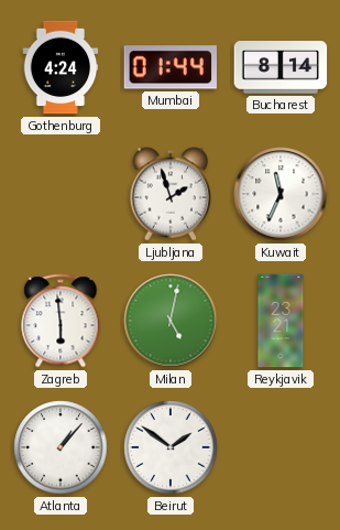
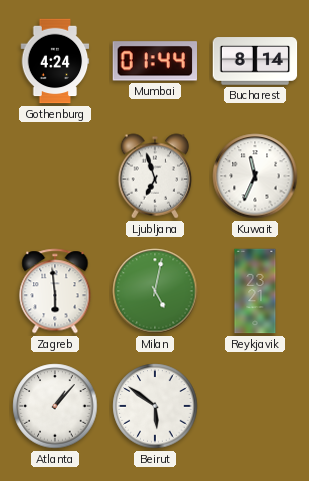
Ljubljana: 1:57 -> 6:57 (155, 176)
Beirut: 1:51 -> 5:51 (155, 406)
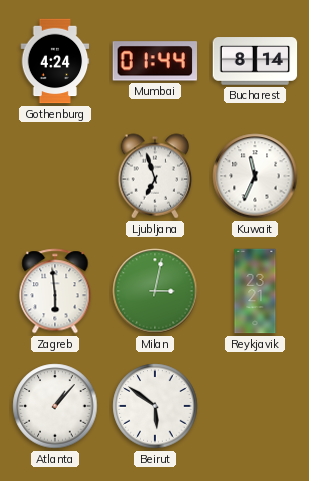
Milan: 5:02 -> 3:02 (155, 291)
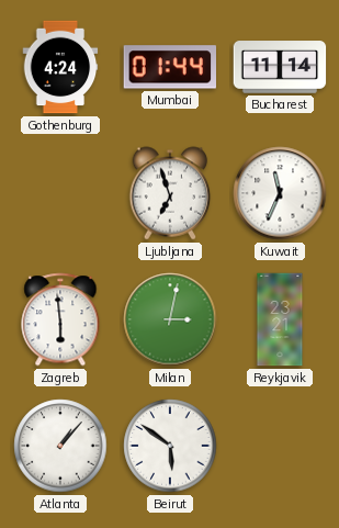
Bucharest: 8:14 -> 11:14 (280, 67)
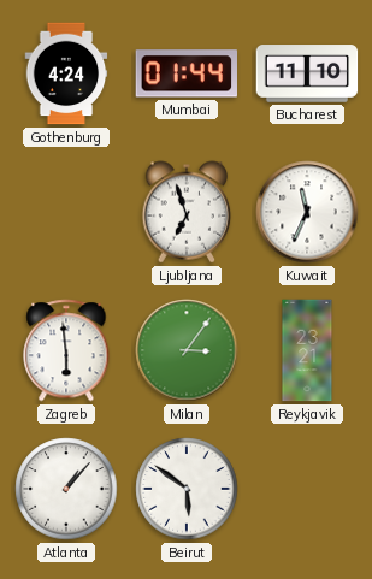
Bucharest: 11:14 -> 11:10 (307, 73)
Milan: 3:02 -> 3:06 (187, 350)
